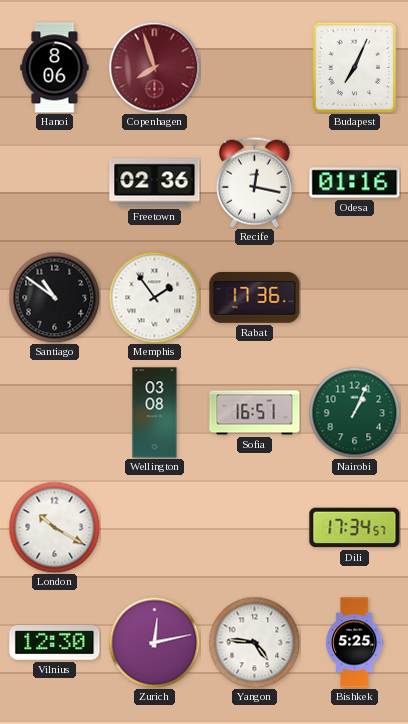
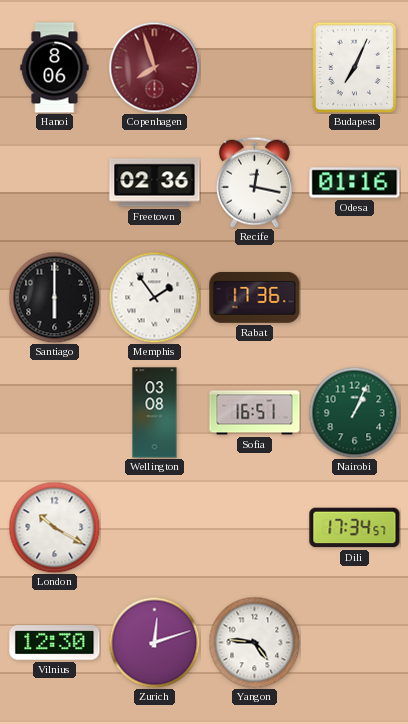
Santiago: 10:51 -> 6:00 (54, 297)
Zurich: 12:13 -> 12:12 (154, 642)
Bishkek: 5:25 -> none (355, 643)
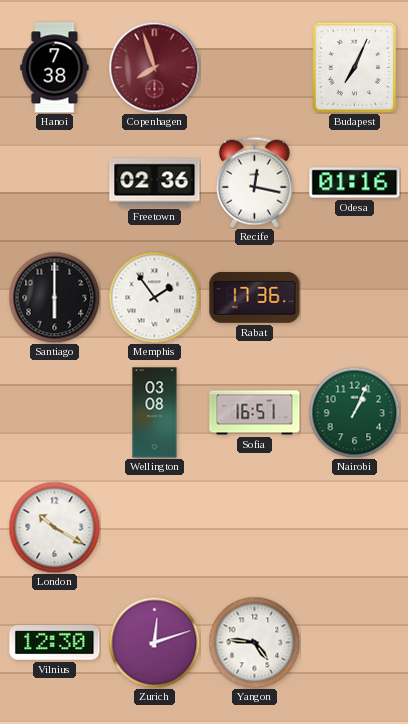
Hanoi: 8:06 -> 7:38 (55, 68)
Dili: 17:34 -> none (355, 528)
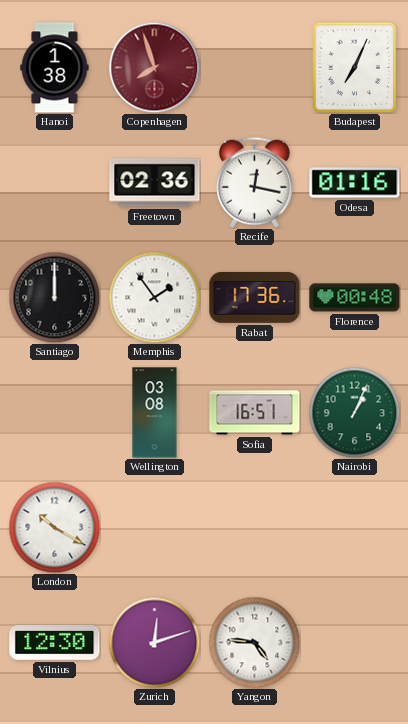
Hanoi: 7:38 -> 1:38 (55, 68)
Santiago: 6:00 -> 12:00 (54, 297)
Florence: none -> 00:48 (355, 298)
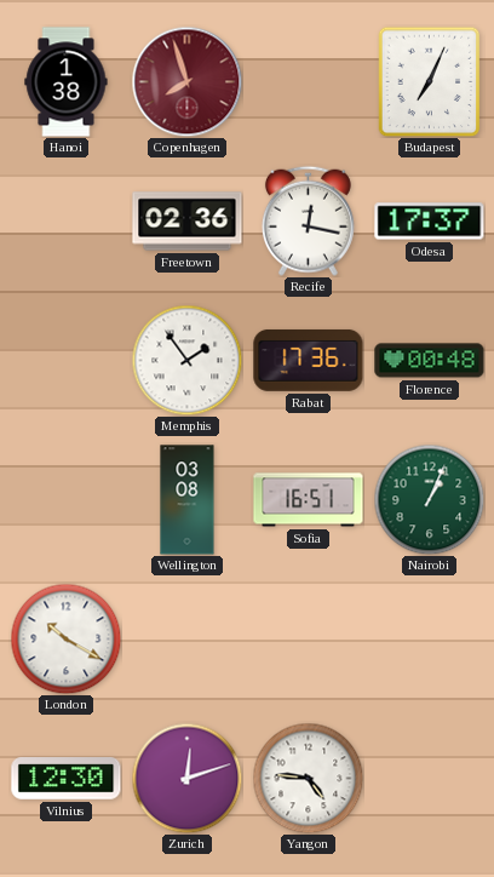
Odesa: 01:16 -> 17:37 (430, 222)
Santiago: 12:00 -> none (54, 297)
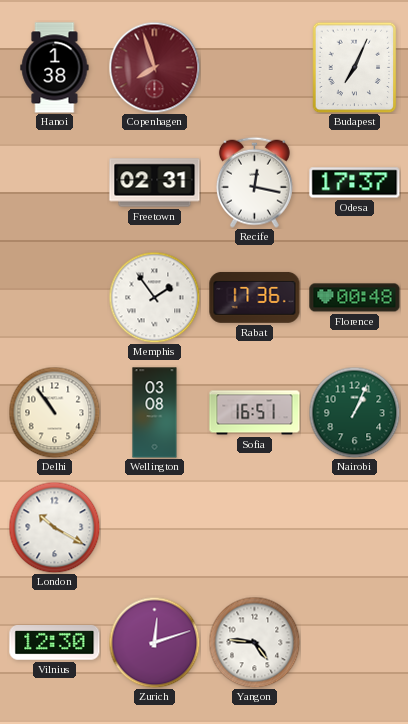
Freetown: 02:36 -> 02:31 (155, 183)
Delhi: none -> 10:54 (54, 412)
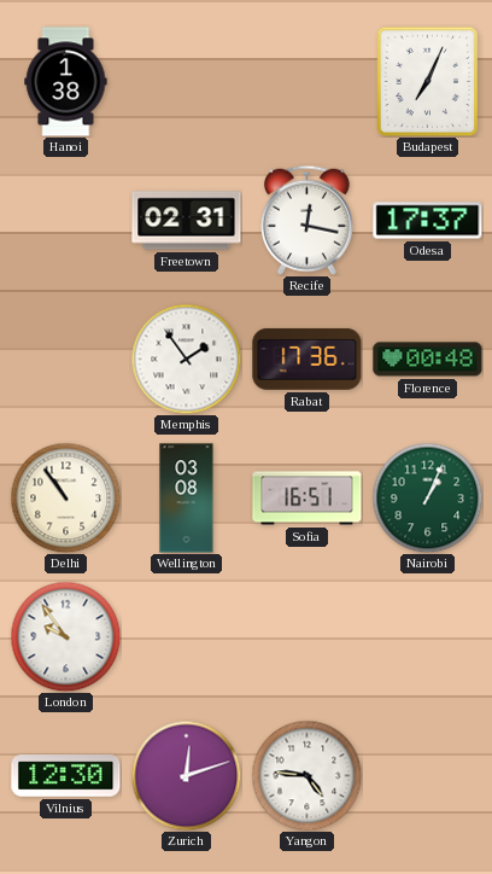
Copenhagen: 7:57 -> none (154, 67)
London: 10:20 -> 9:54 (65, 636)
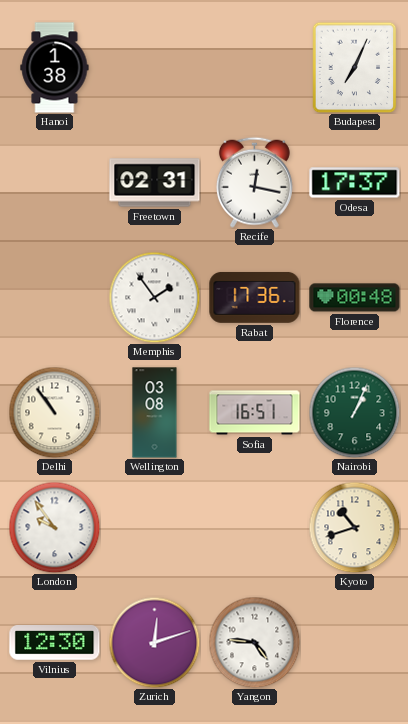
Kyoto: none -> 10:42 (354, 527)
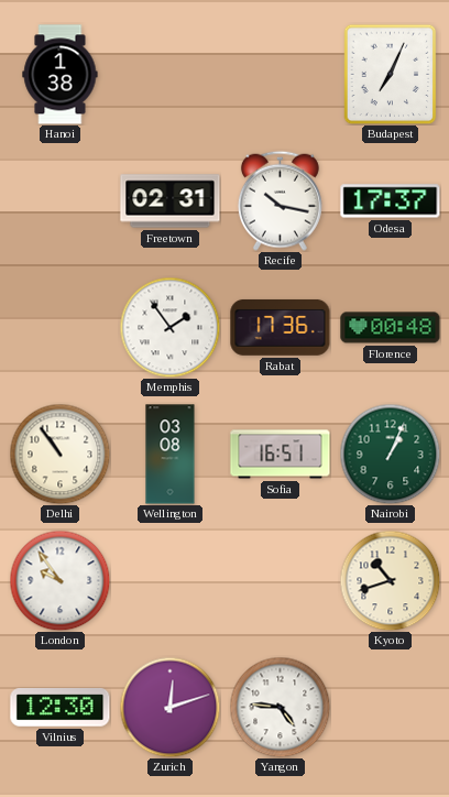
Recife: 12:17 -> 10:17 (280, 200)
